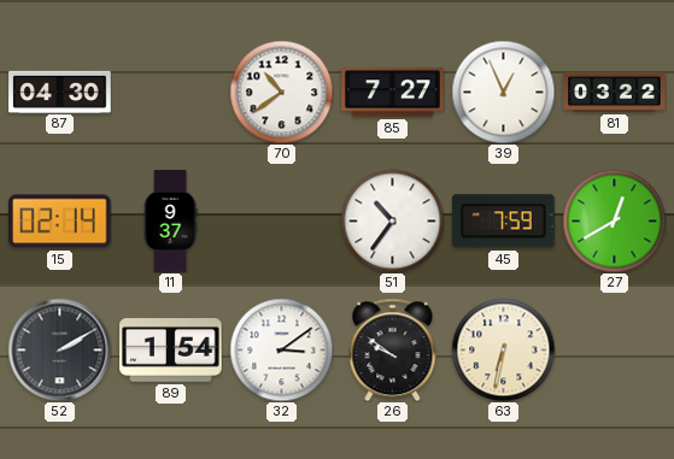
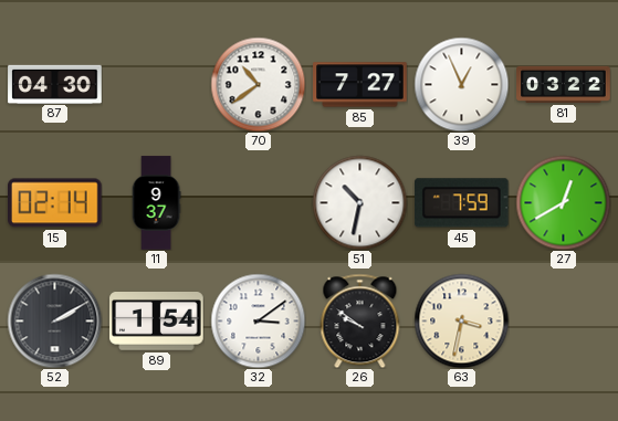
51: 10:36 -> 10:32 (359, 202)
63: 6:32 -> 3:32 (461, 320)
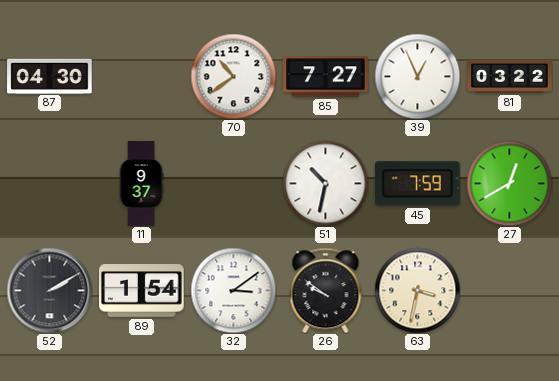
15: 02:14 -> none (55, 203)
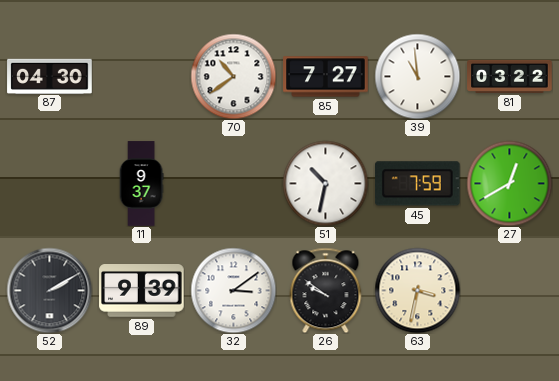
39: 12:56 -> 10:59 (417, 76)
89: 1:54 -> 9:39 (142, 291)
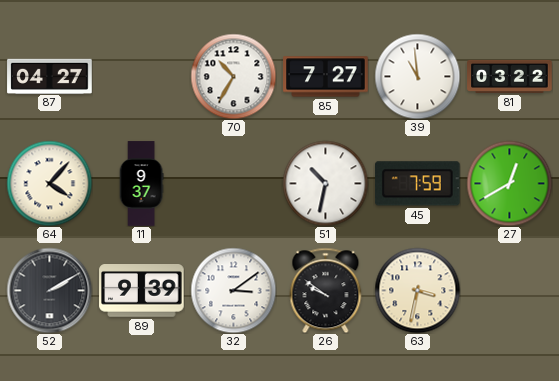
87: 04:30 -> 04:27 (50, 76)
70: 10:39 -> 10:35 (233, 76)
64: none -> 4:07 (49, 183)
